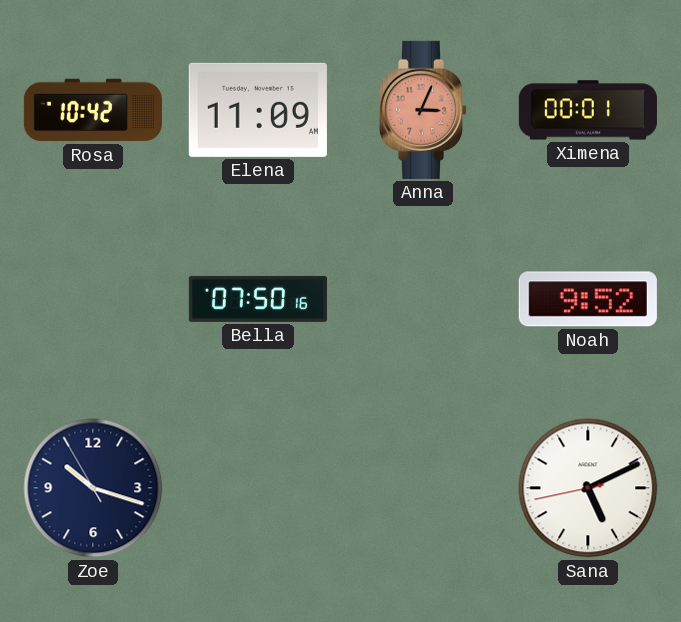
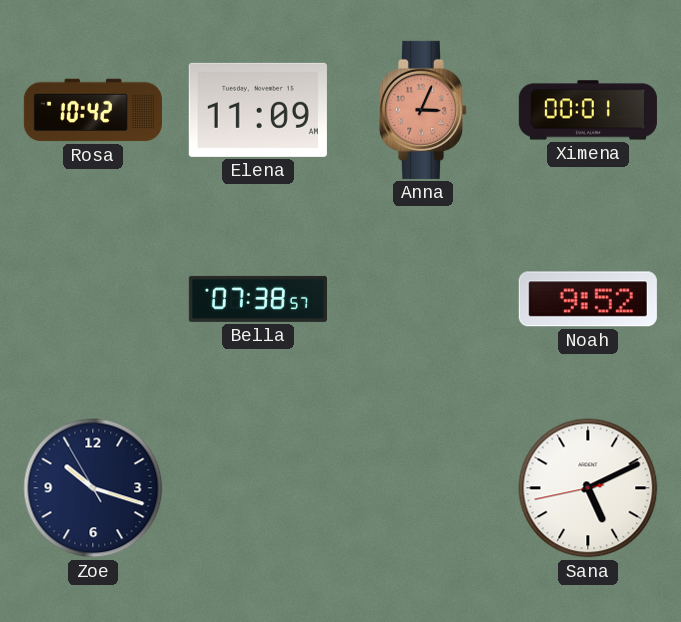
Bella: 07:50 -> 07:38 (258, 299)
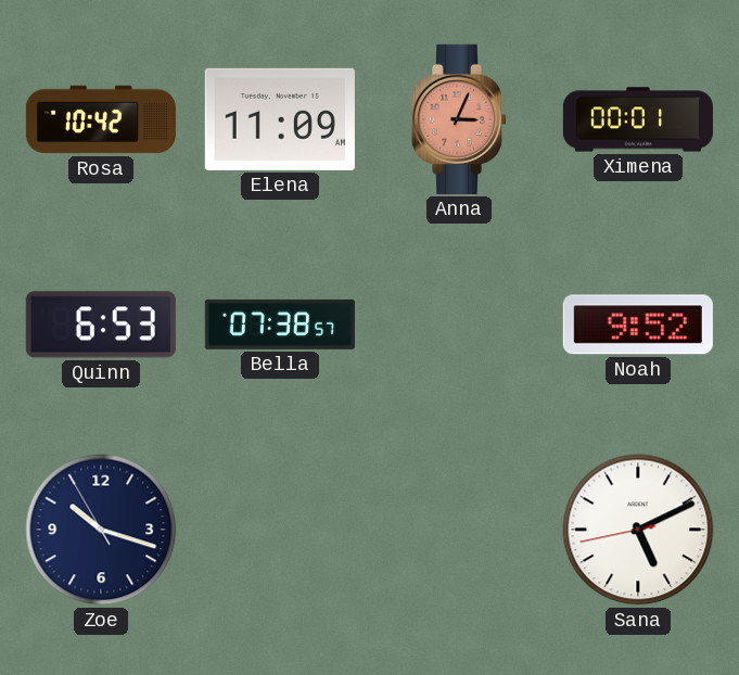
Quinn: none -> 6:53 (101, 324)
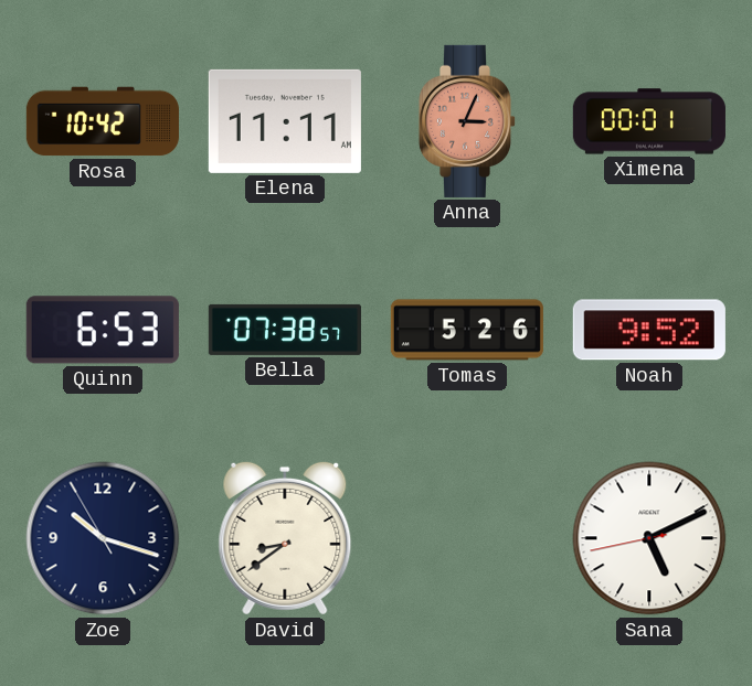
Elena: 11:09 -> 11:11 (285, 121)
Tomas: none -> 5:26 (467, 330)
David: none -> 8:39 (285, 538)
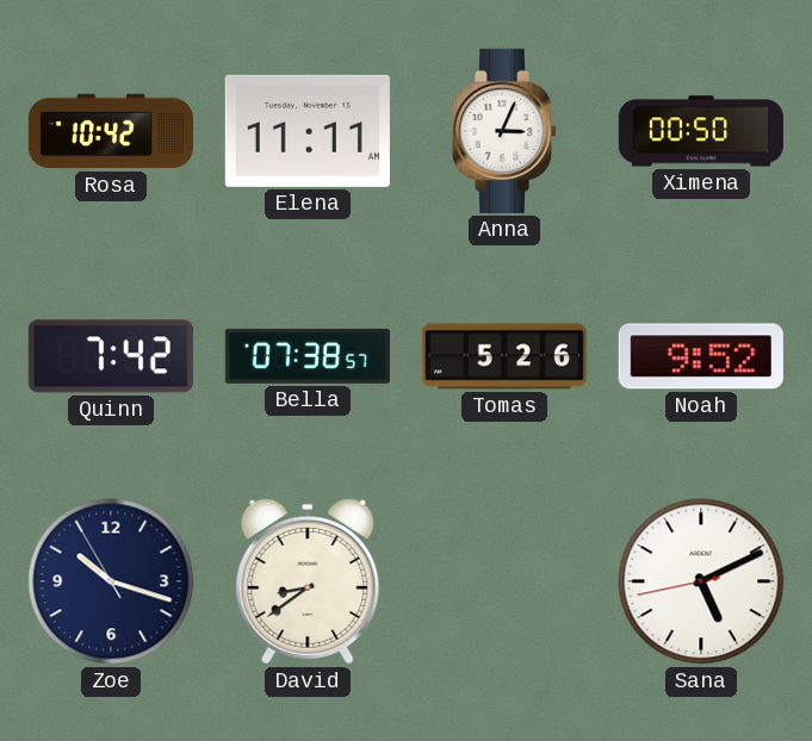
Anna dial: salmon -> white (504, 131)
Ximena: 00:01 -> 00:50 (701, 131)
Quinn: 6:53 -> 7:42 (111, 356)
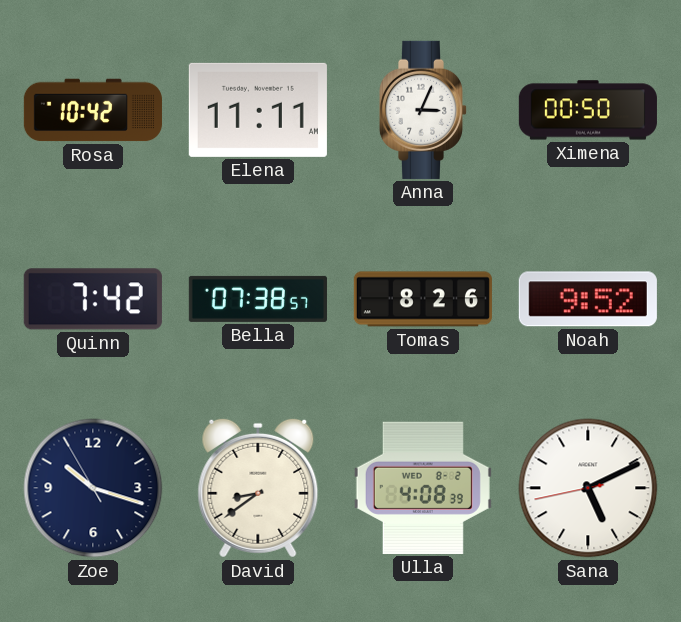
Tomas: 5:26 -> 8:26 (423, 299)
Ulla: none -> 4:08 (423, 488)
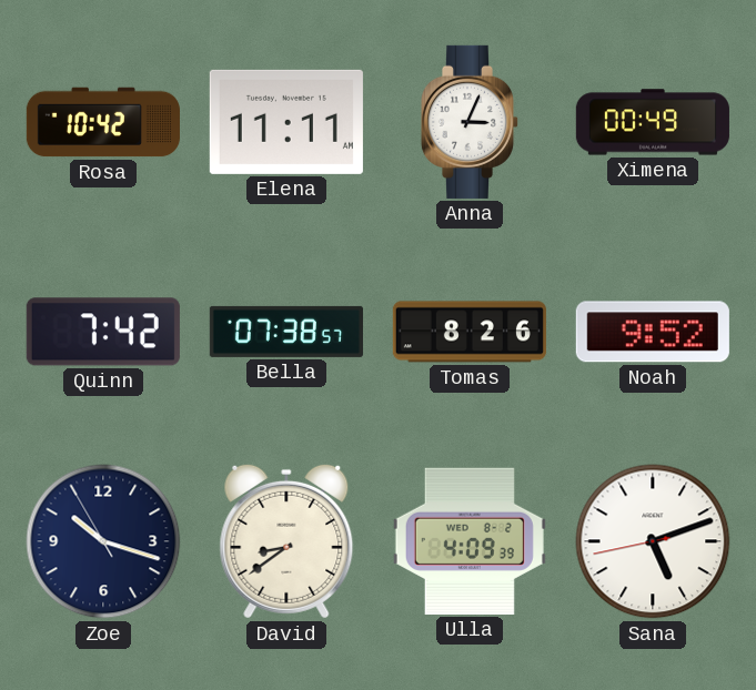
Ximena: 00:50 -> 00:49 (653, 122)
Ulla: 4:08 -> 4:09 (470, 541)
Sana: 5:10 -> 5:11 (653, 541)
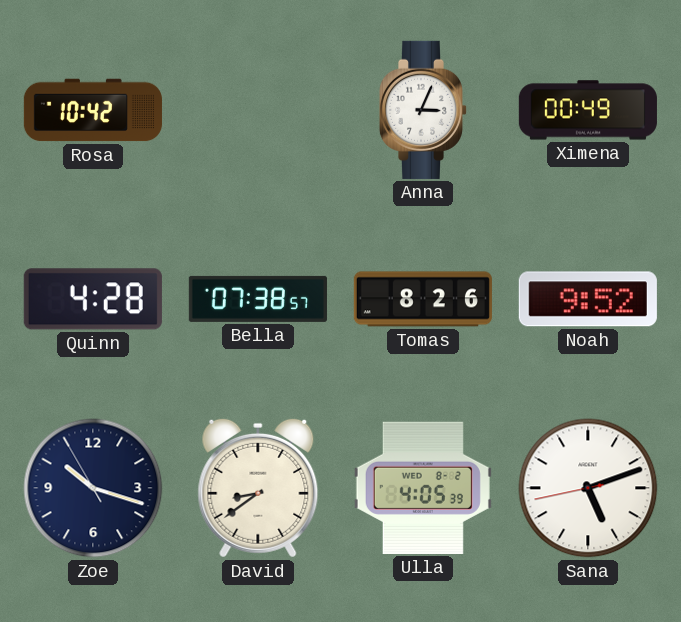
Elena: 11:11 -> none (286, 122)
Quinn: 7:42 -> 4:28 (93, 299)
Ulla: 4:09 -> 4:05 (423, 488)
